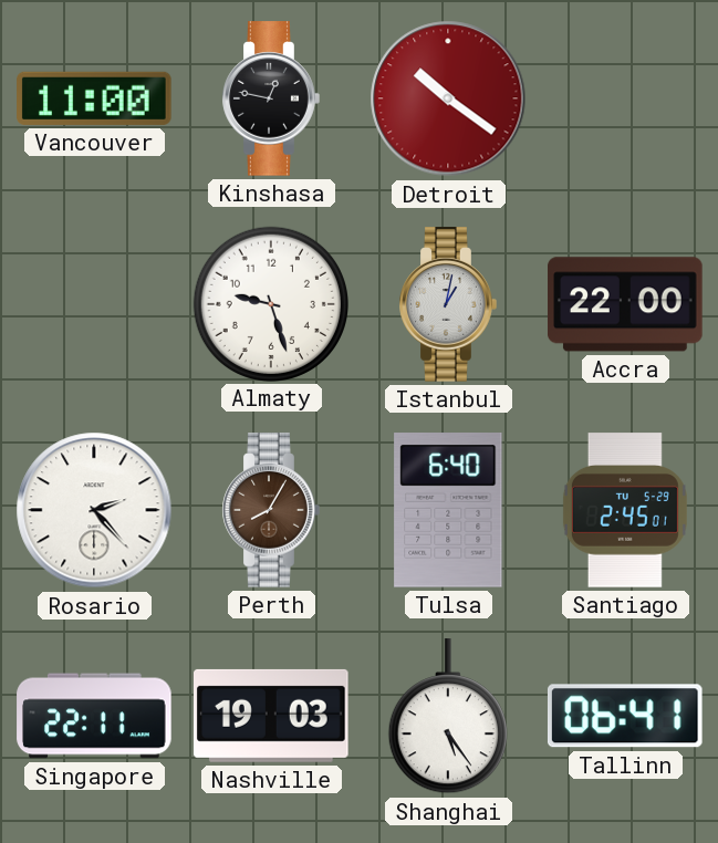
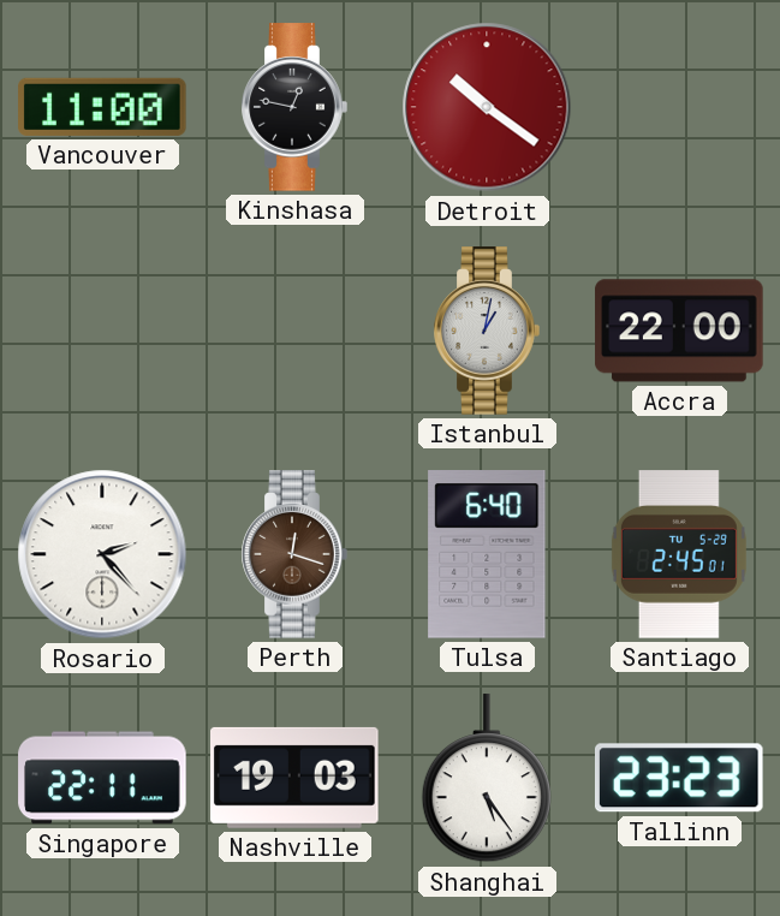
Almaty: 9:27 -> none (270, 303)
Perth: 8:05 -> 12:18 (294, 554)
Tallinn: 06:41 -> 23:23 (679, 778)
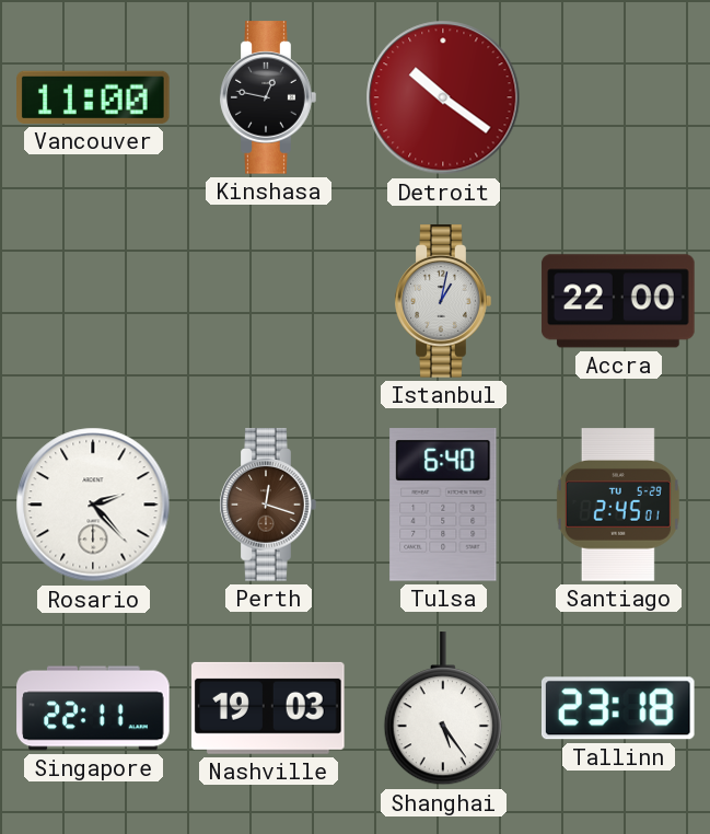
Tallinn: 23:23 -> 23:18 (618, 708)
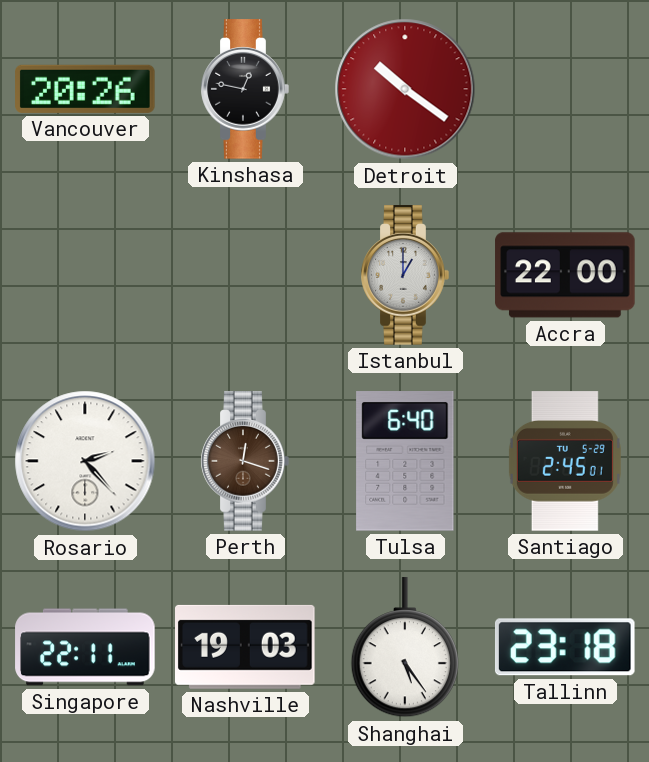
Vancouver: 11:00 -> 20:26 (85, 89)
Istanbul: 1:02 -> 1:00 (405, 275)
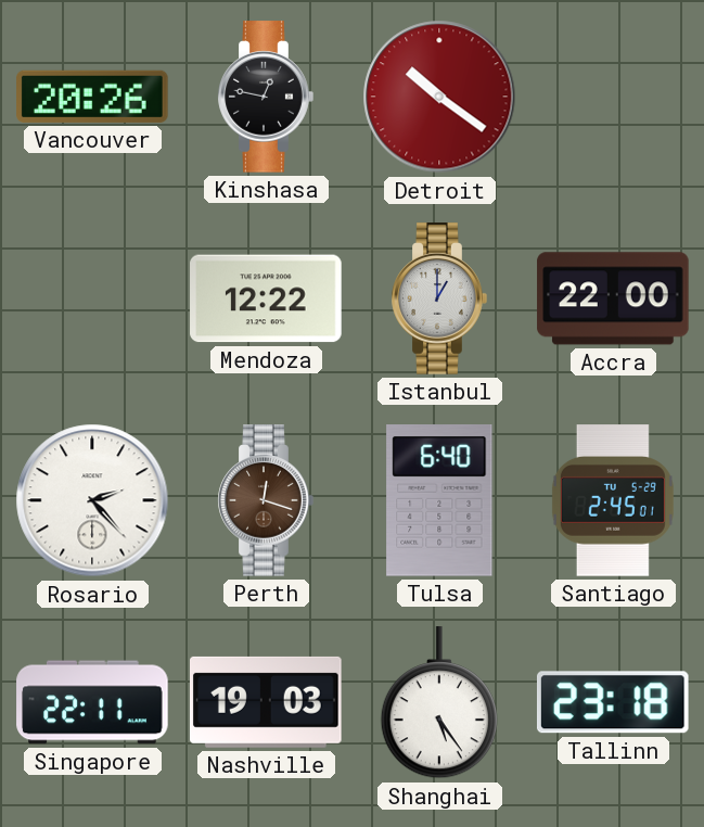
Mendoza: none -> 12:22 (266, 298)
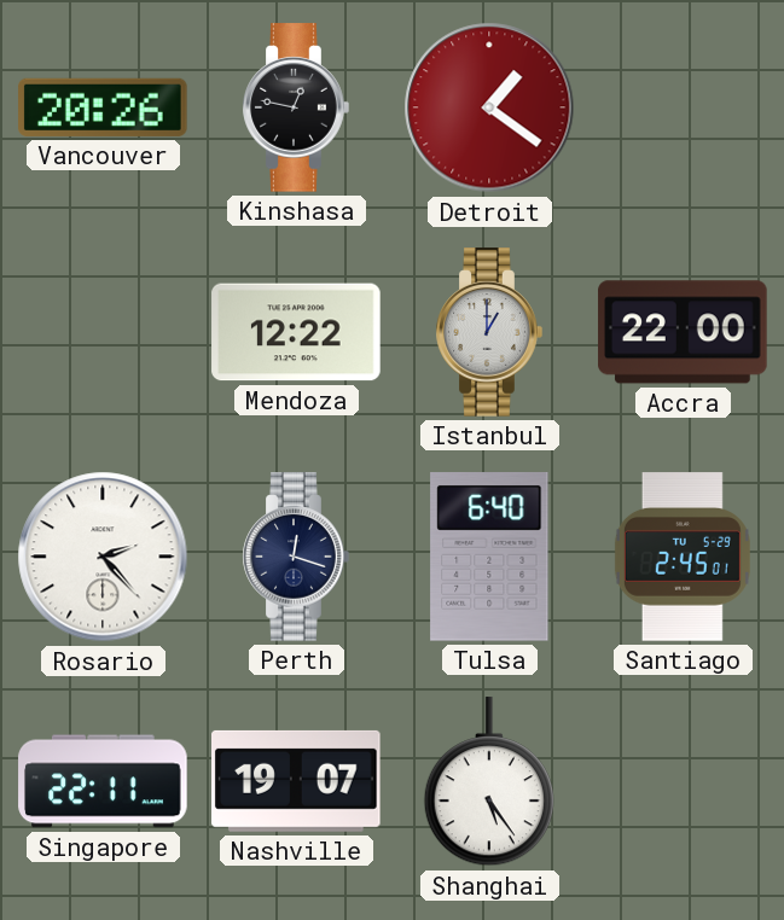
Detroit: 10:21 -> 1:21 (489, 107)
Perth dial: brown -> navy (296, 557)
Nashville: 19:03 -> 19:07 (296, 781)
Tallinn: 23:18 -> none (613, 702)
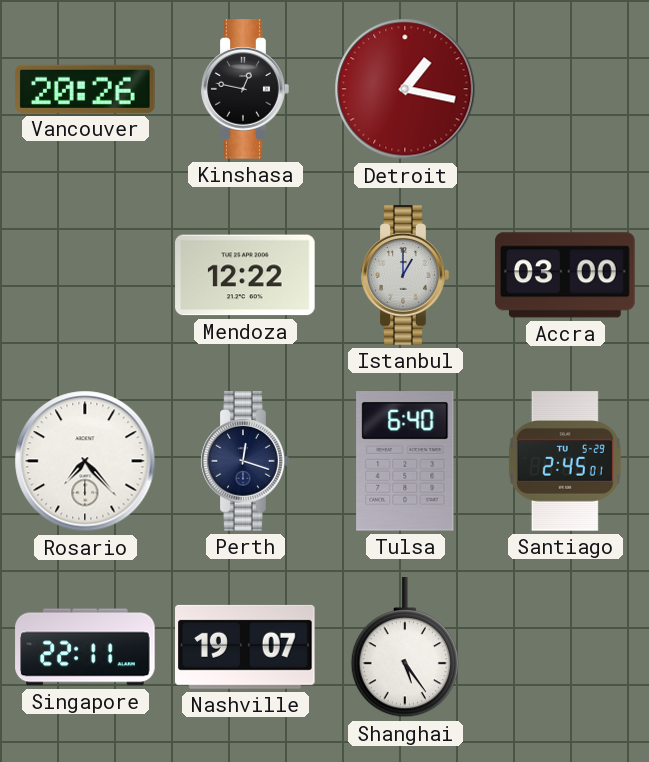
Detroit: 1:21 -> 1:17 (405, 89)
Accra: 22:00 -> 03:00 (565, 275)
Rosario: 2:23 -> 7:23 (85, 461)
